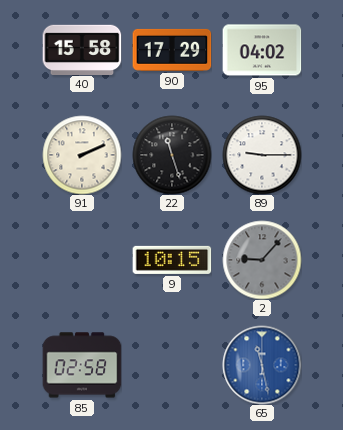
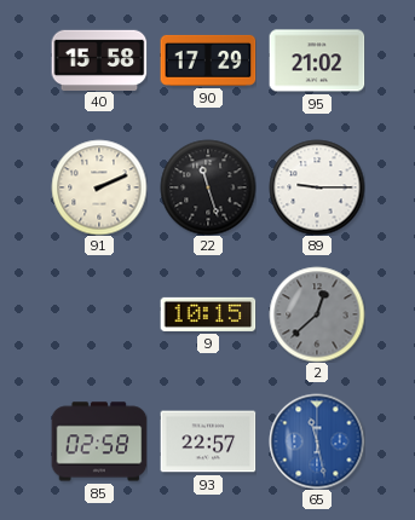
95: 04:02 -> 21:02 (317, 60)
2: 9:07 -> 12:38 (317, 314)
93: none -> 22:57 (208, 441)
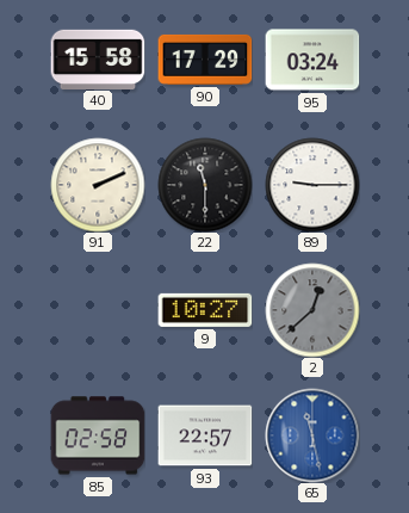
95: 21:02 -> 03:24 (312, 60)
22: 11:27 -> 11:30 (205, 185)
9: 10:15 -> 10:27 (205, 310)
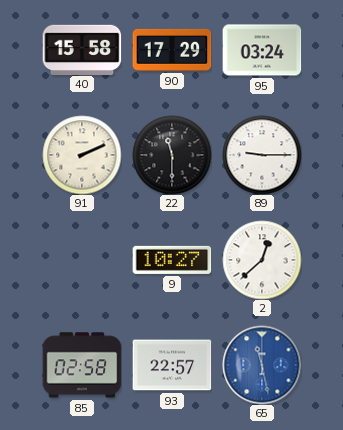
2 dial: grey -> white (262, 260)
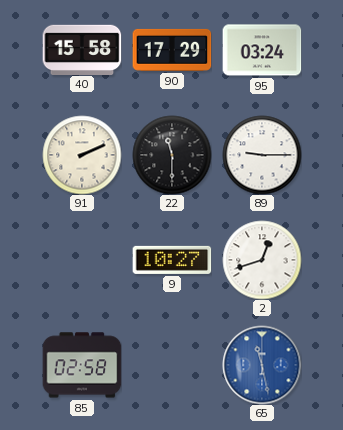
2: 12:38 -> 12:42 (262, 260)
93: 22:57 -> none (172, 365)
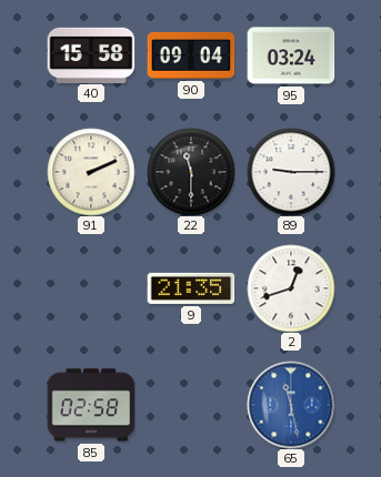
90: 17:29 -> 09:04 (191, 55)
9: 10:27 -> 21:35 (191, 288)
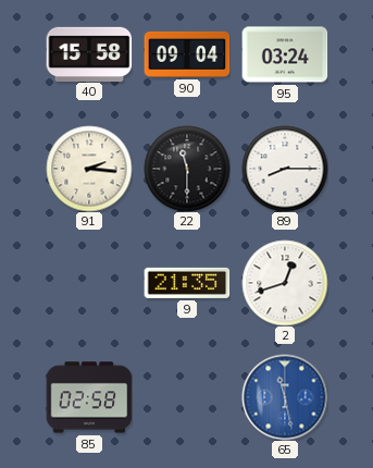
91: 2:11 -> 2:16 (89, 169)
89: 9:15 -> 8:15 (285, 169)
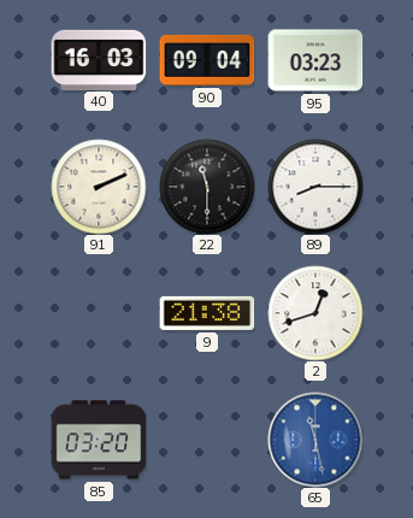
40: 15:58 -> 16:03 (99, 59)
95: 03:24 -> 03:23 (315, 60)
91: 2:16 -> 2:11 (99, 187)
9: 21:35 -> 21:38 (207, 313)
85: 02:58 -> 03:20 (99, 440)
